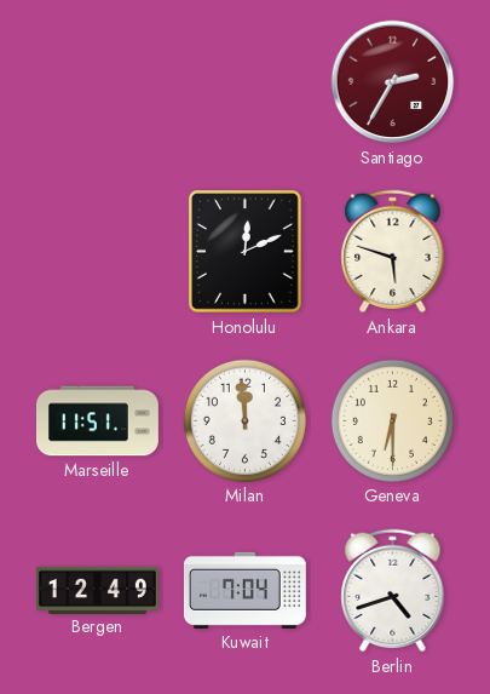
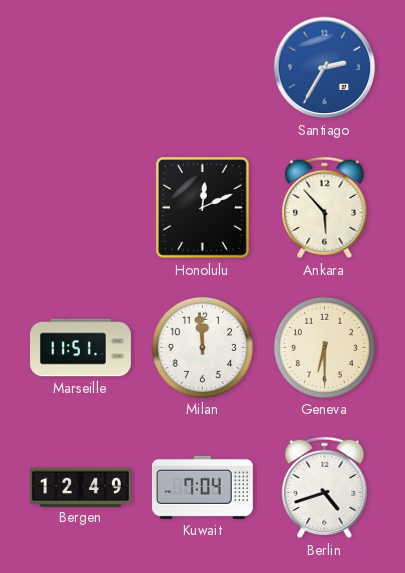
Santiago dial: burgundy -> blue (325, 68)
Ankara: 5:48 -> 5:53 (325, 208)
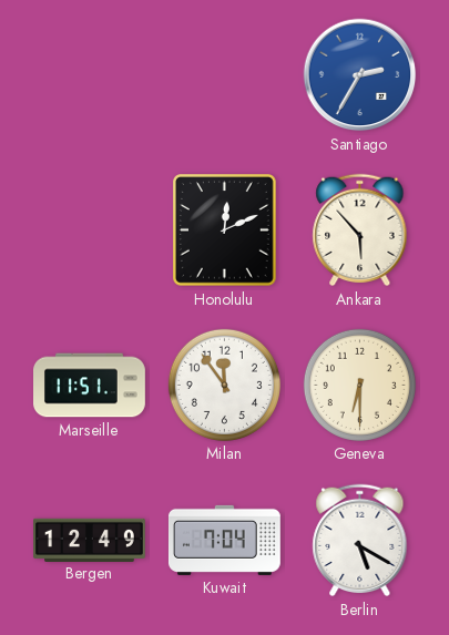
Milan: 11:59 -> 11:54 (224, 385)
Berlin: 4:42 -> 5:20 (360, 541)
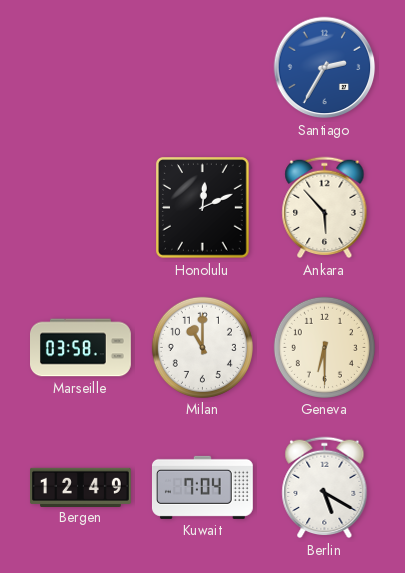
Marseille: 11:51 -> 03:58 (81, 348)
Milan: 11:54 -> 11:00 (202, 347)
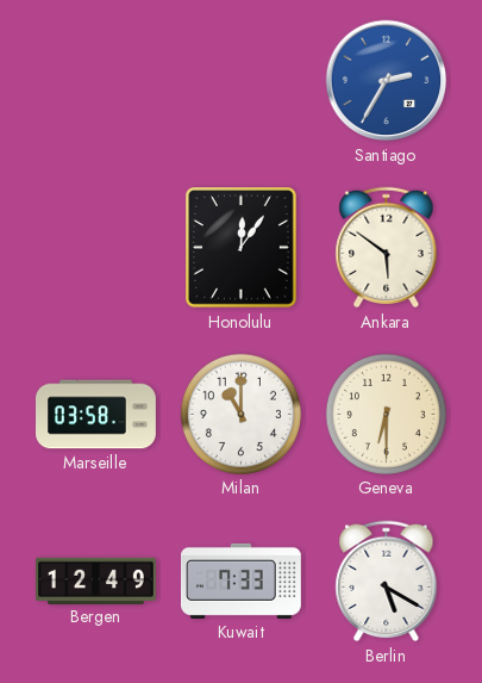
Honolulu: 12:11 -> 12:06 (242, 248)
Ankara: 5:53 -> 5:51 (387, 248)
Kuwait: 7:04 -> 7:33 (240, 580)
